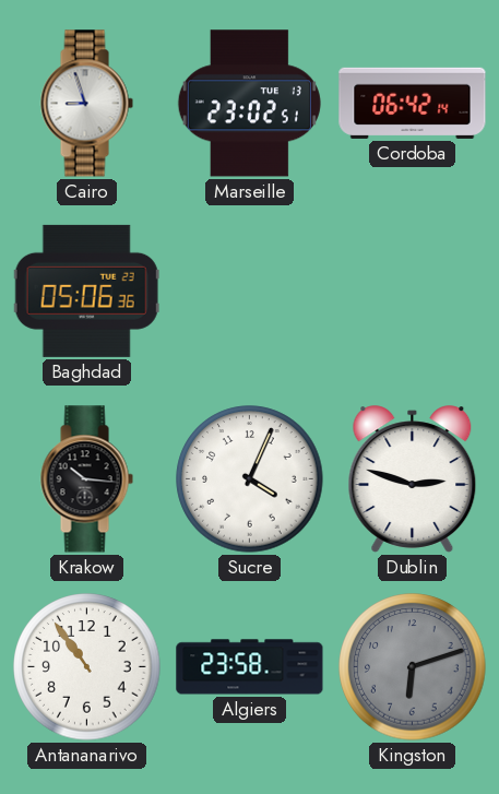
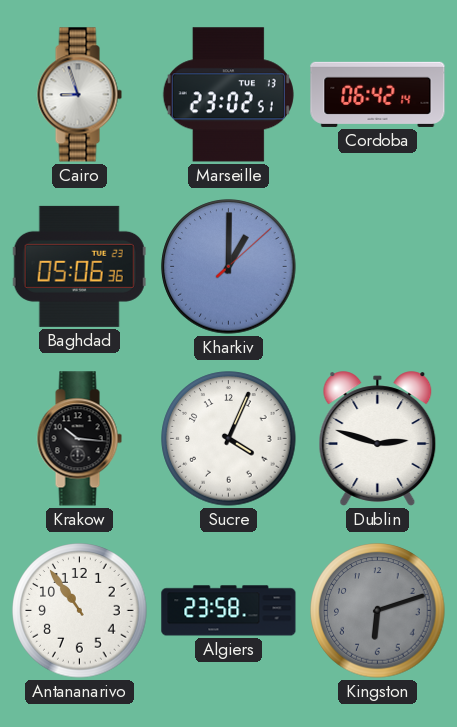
Kharkiv: none -> 1:00 (229, 267)
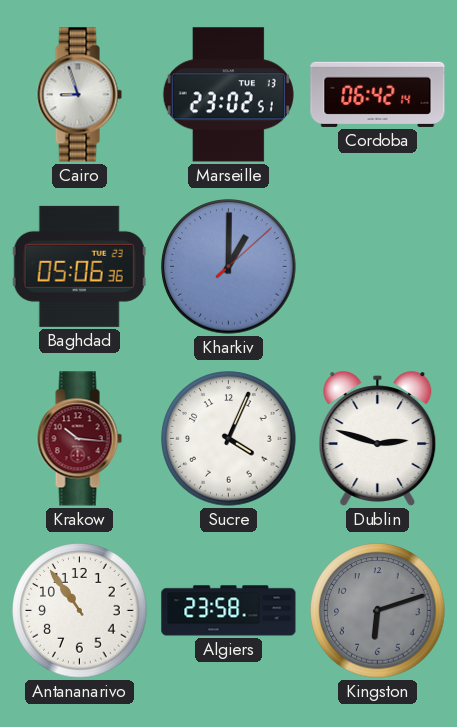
Krakow dial: black -> burgundy (79, 439)
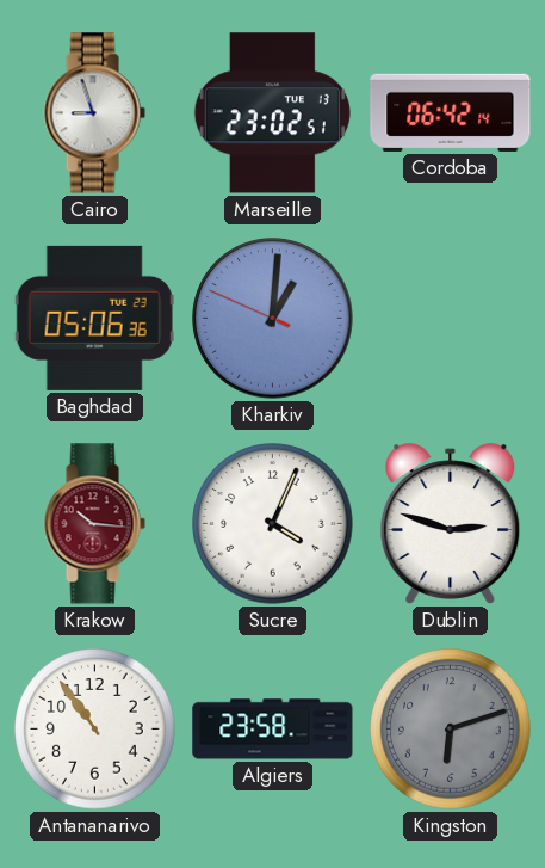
Kharkiv: 1:00:08 -> 1:00:49 (273, 319)
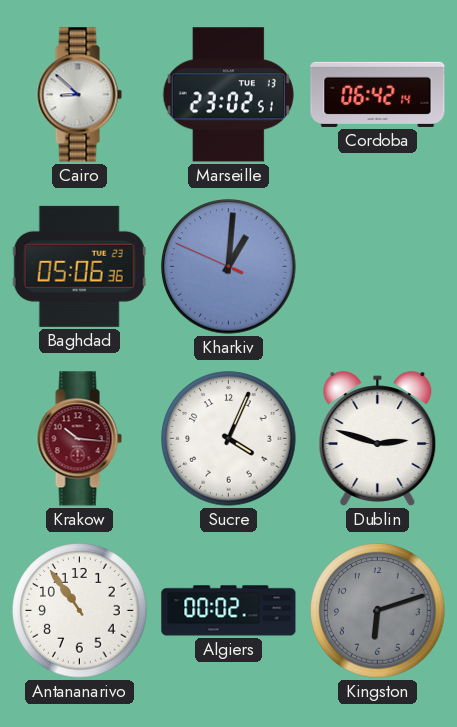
Cairo: 8:57 -> 8:52 (79, 95)
Algiers: 23:58 -> 00:02 (229, 611)
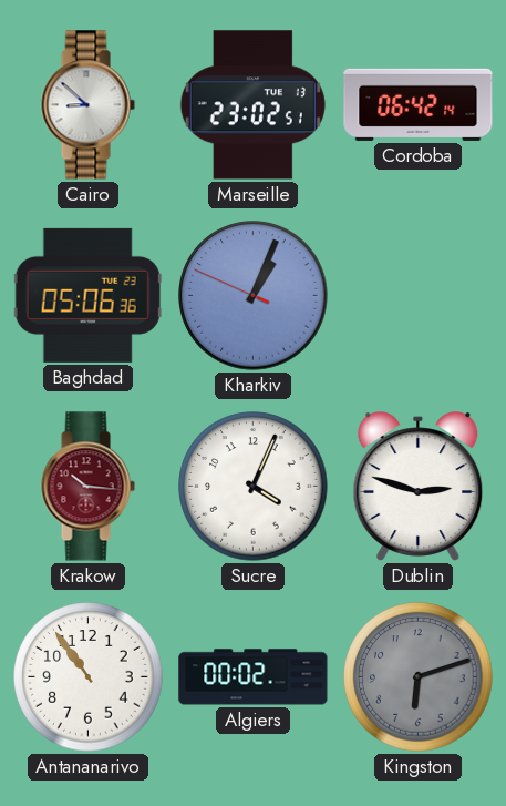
Kharkiv: 1:00 -> 1:03 (254, 296)
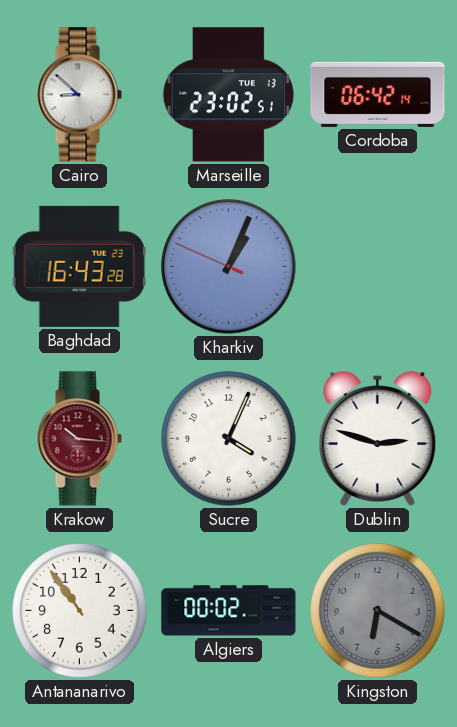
Baghdad: 05:06 -> 16:43 (79, 266)
Kingston: 6:12 -> 6:20 (378, 611)
